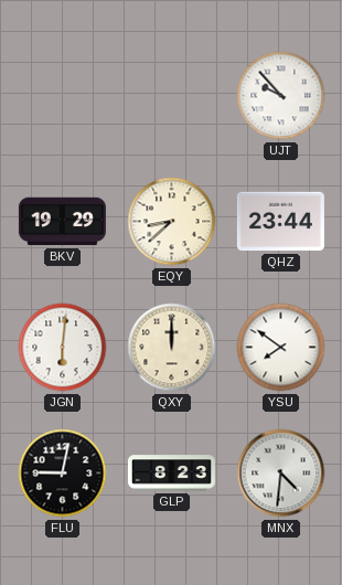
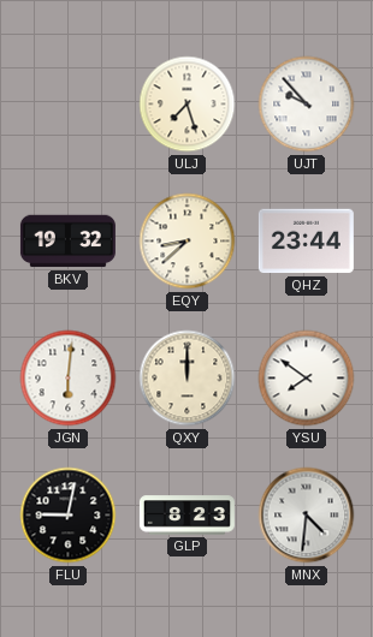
ULJ: none -> 7:27 (188, 105)
BKV: 19:29 -> 19:32 (67, 242)
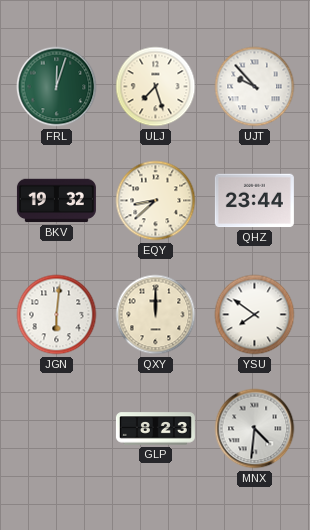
FRL: none -> 12:03 (57, 87)
FLU: 9:02 -> none (69, 516)
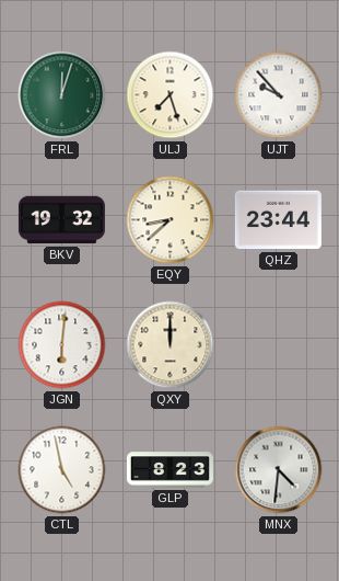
YSU: 7:51 -> none (255, 315)
CTL: none -> 4:58 (62, 470)
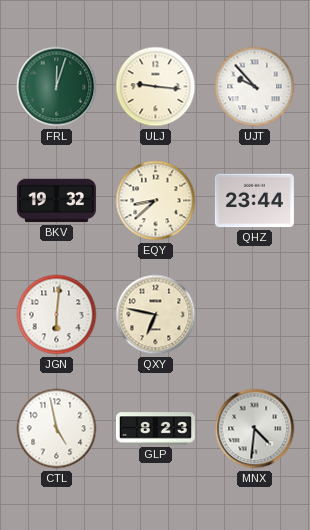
ULJ: 7:27 -> 9:16 (156, 87)
QXY: 12:00 -> 6:47 (156, 315)
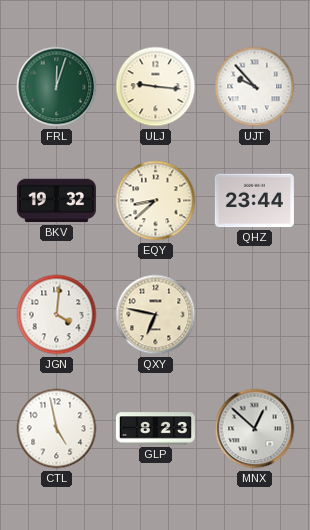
JGN: 6:01 -> 4:01 (57, 315)
MNX: 4:31 -> 12:52 (255, 429)
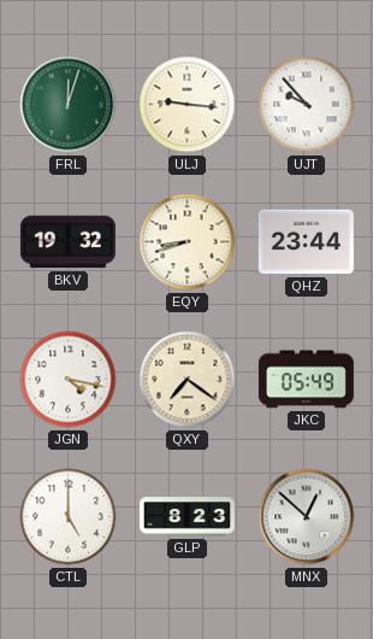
EQY: 8:38 -> 8:42 (188, 242)
JGN: 4:01 -> 4:17 (69, 380)
QXY: 6:47 -> 7:21 (188, 380)
JKC: none -> 05:49 (306, 380)
CTL: 4:58 -> 5:00 (69, 517)
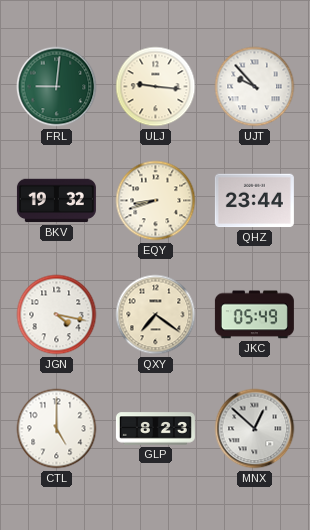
FRL: 12:03 -> 9:01 (57, 87)
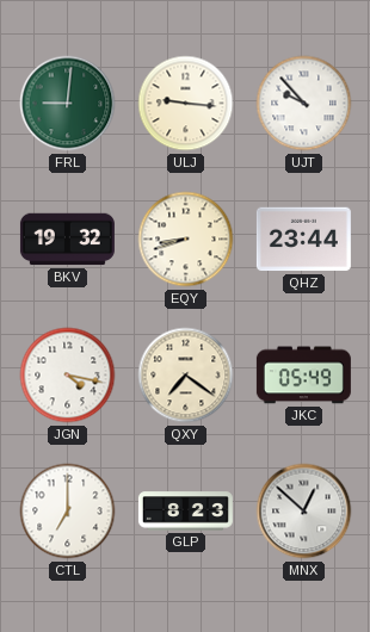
CTL: 5:00 -> 7:00 (68, 512)
